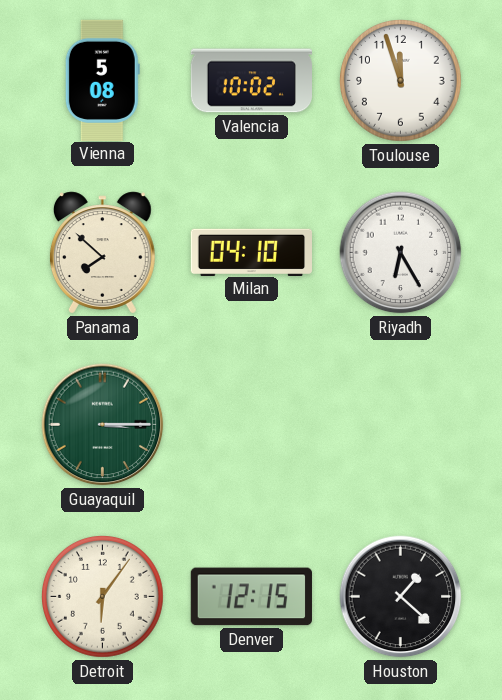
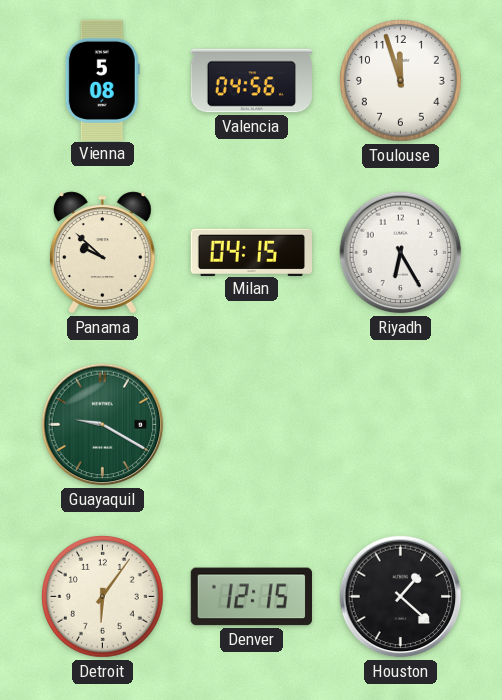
Valencia: 10:02 -> 04:56 (251, 81)
Panama: 7:52 -> 9:52 (102, 253)
Milan: 04:10 -> 04:15 (251, 252)
Guayaquil: 3:15 -> 9:20 (103, 425)
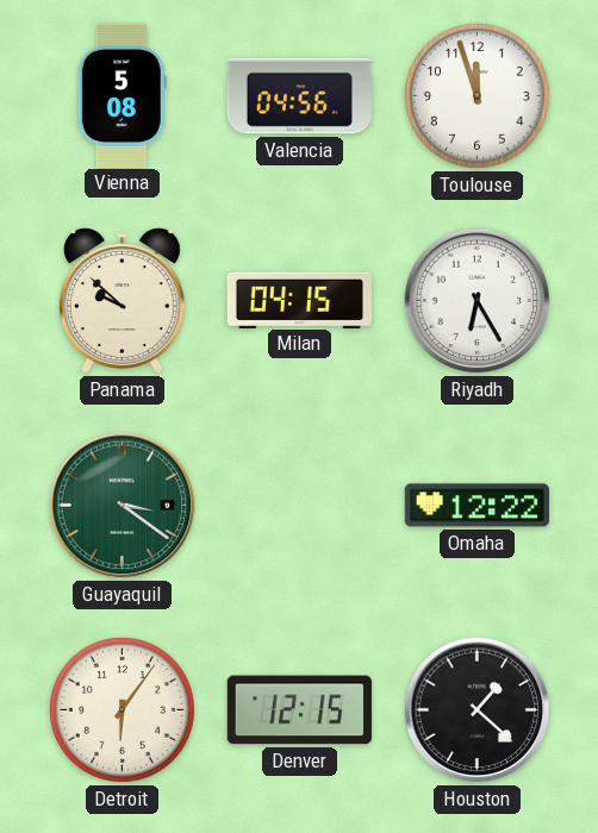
Guayaquil: 9:20 -> 3:21 (123, 506)
Omaha: none -> 12:22 (476, 506)
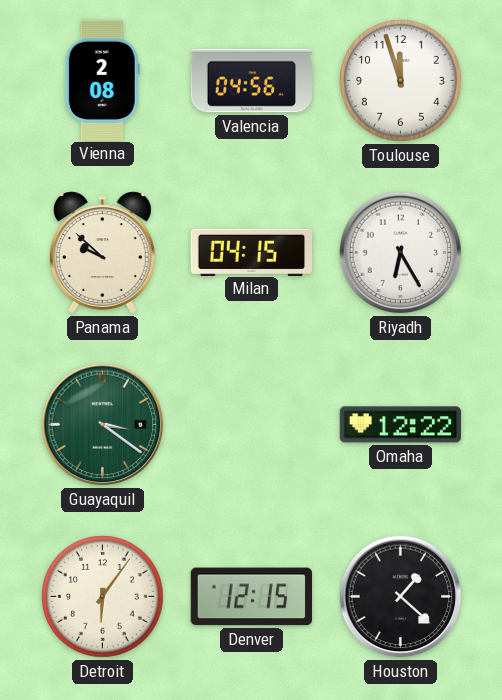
Vienna: 5:08 -> 2:08 (102, 80)
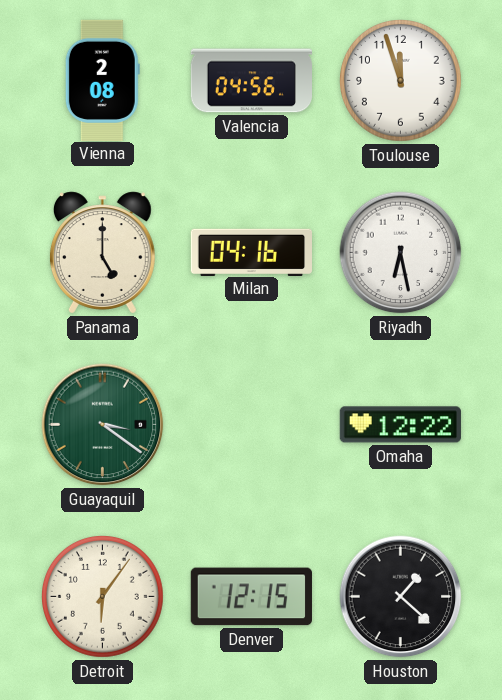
Panama: 9:52 -> 5:00 (102, 253)
Milan: 04:15 -> 04:16 (251, 252)
Riyadh: 6:25 -> 6:28 (401, 253)
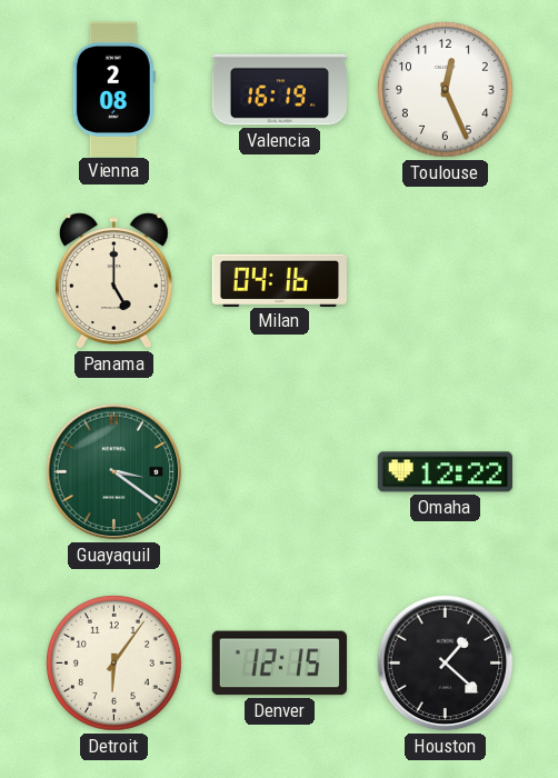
Valencia: 04:56 -> 16:19 (279, 90)
Toulouse: 11:57 -> 12:26 (446, 90)
Riyadh: 6:28 -> none (401, 253)
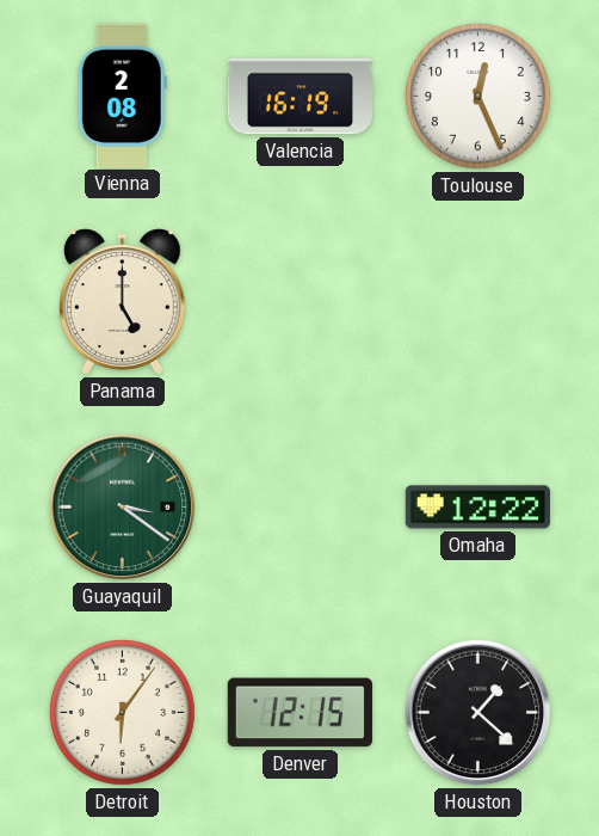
Milan: 04:16 -> none (279, 280)
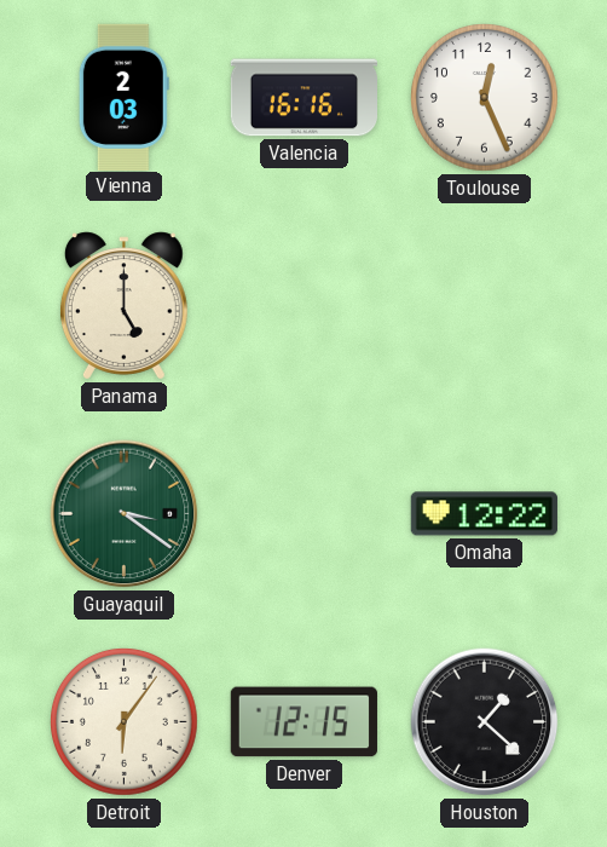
Vienna: 2:08 -> 2:03 (123, 97)
Valencia: 16:19 -> 16:16 (303, 98)
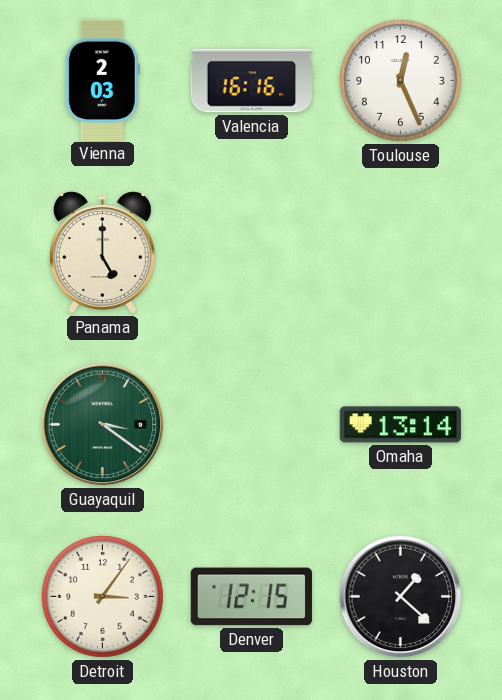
Omaha: 12:22 -> 13:14 (400, 425)
Detroit: 6:06 -> 3:06 (103, 597)
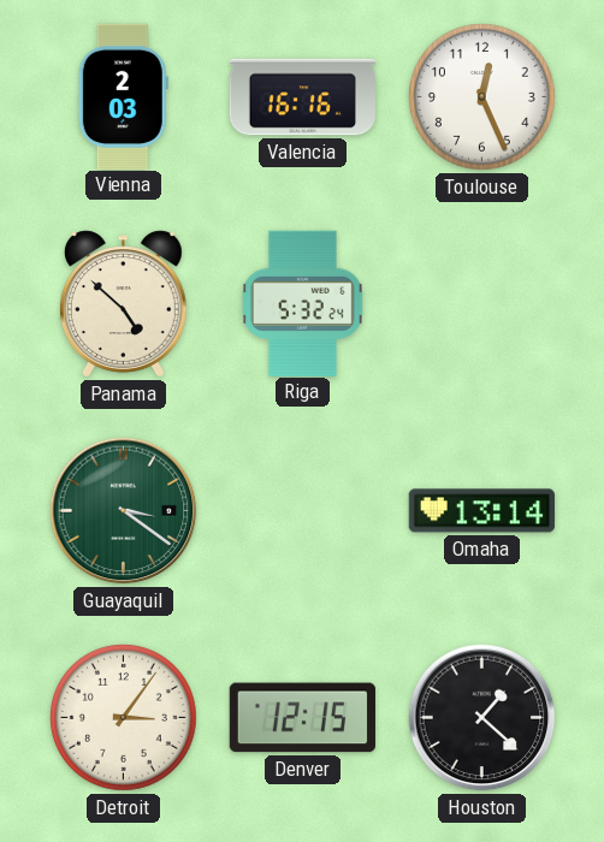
Panama: 5:00 -> 4:52 (123, 304)
Riga: none -> 5:32 (303, 303)
